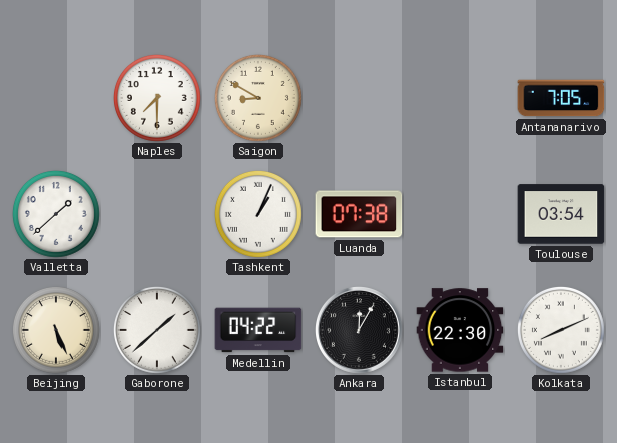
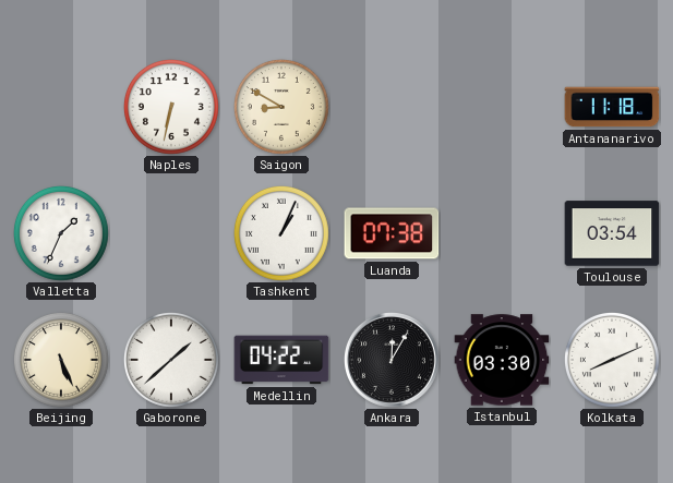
Naples: 7:30 -> 6:32 (171, 107)
Antananarivo: 7:05 -> 11:18 (612, 107)
Valletta: 1:38 -> 1:34 (61, 233)
Istanbul: 22:30 -> 03:30 (502, 360)
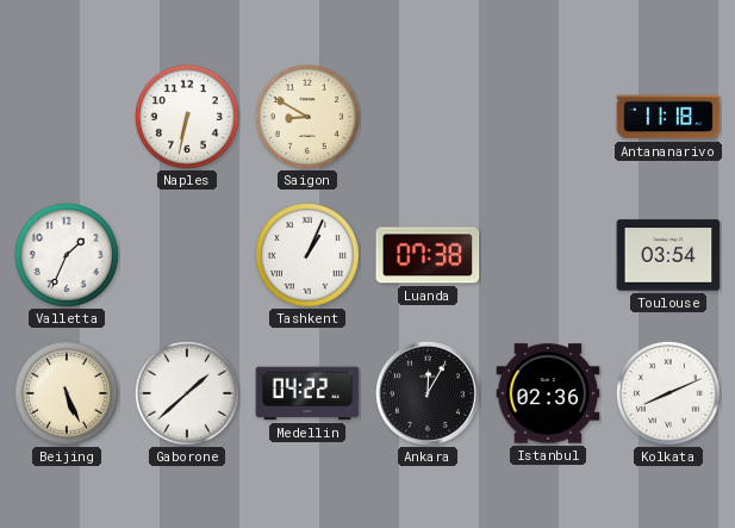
Istanbul: 03:30 -> 02:36 (548, 393)
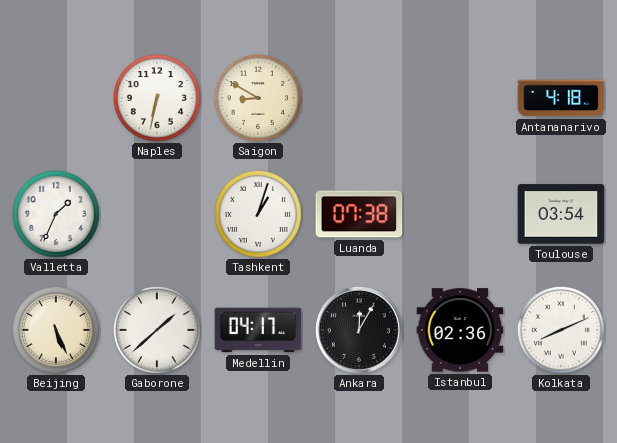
Antananarivo: 11:18 -> 4:18 (561, 98)
Tashkent: 1:04 -> 1:03 (258, 214)
Medellin: 04:22 -> 04:17 (258, 330)
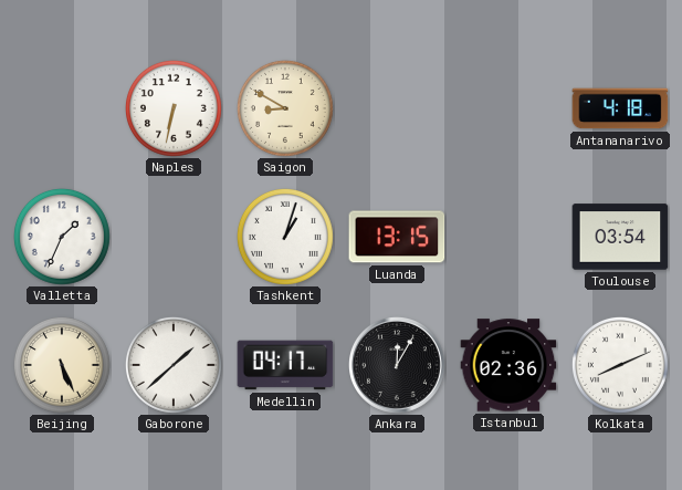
Luanda: 07:38 -> 13:15 (397, 237)
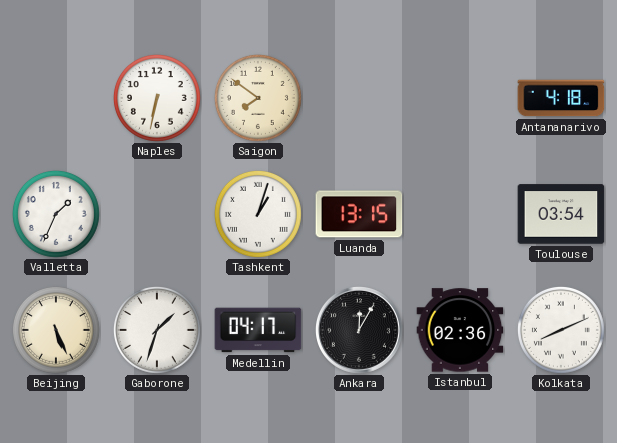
Saigon: 8:50 -> 7:51 (258, 98)
Gaborone: 1:38 -> 1:33 (157, 330)
